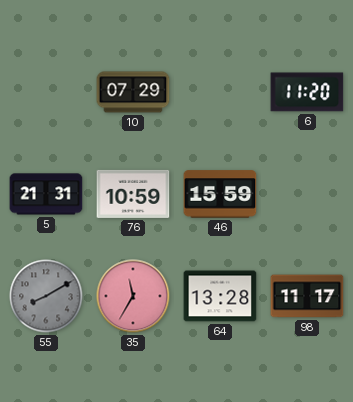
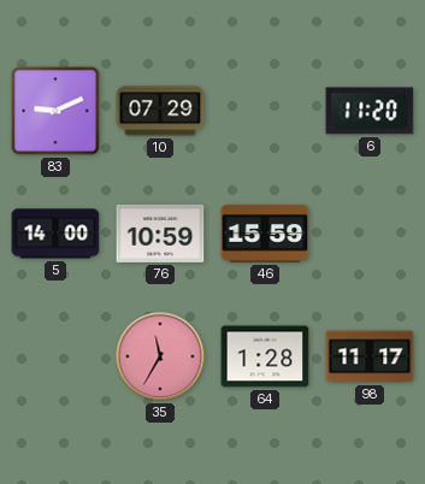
83: none -> 9:11 (55, 111)
5: 21:31 -> 14:00 (55, 234)
55: 8:10 -> none (46, 296)
64: 13:28 -> 1:28 (265, 356)
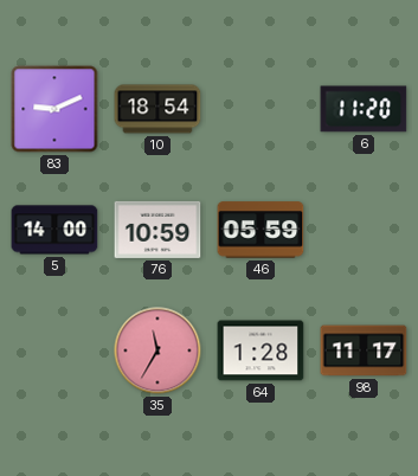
10: 07:29 -> 18:54 (157, 109)
46: 15:59 -> 05:59 (261, 230)
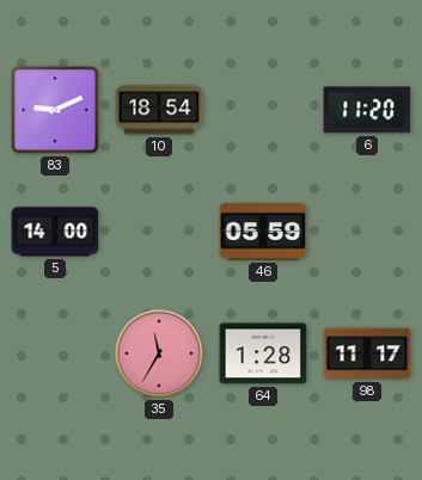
76: 10:59 -> none (157, 230)
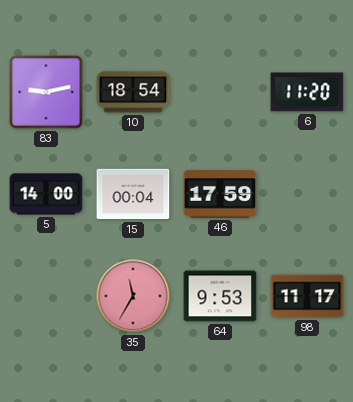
83: 9:11 -> 9:13 (46, 92)
15: none -> 00:04 (133, 194)
46: 05:59 -> 17:59 (220, 194)
64: 1:28 -> 9:53 (220, 296)
